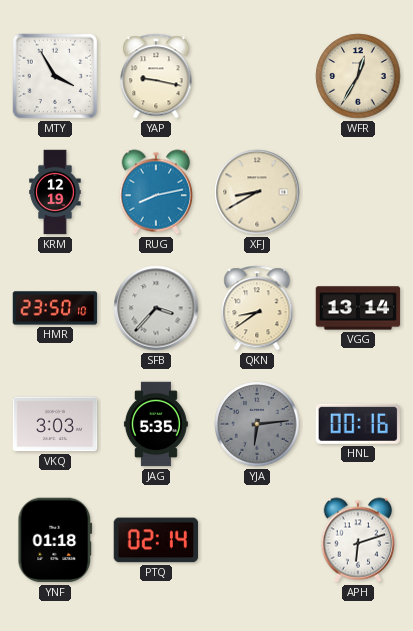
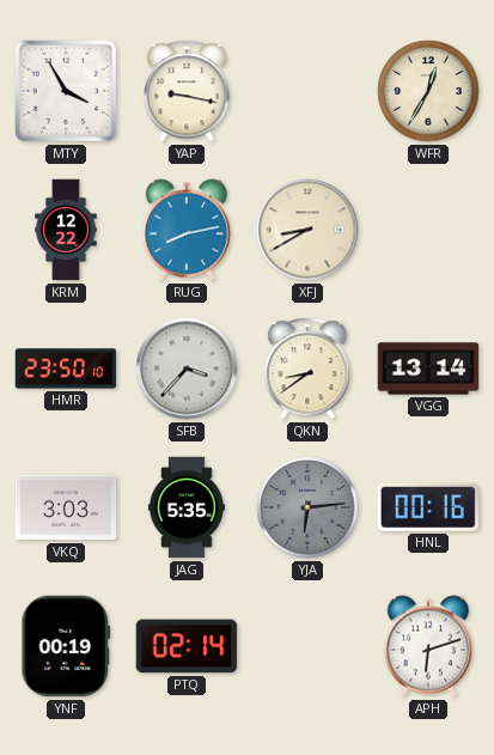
KRM: 12:19 -> 12:22 (66, 230)
YNF: 01:18 -> 00:19 (66, 646)
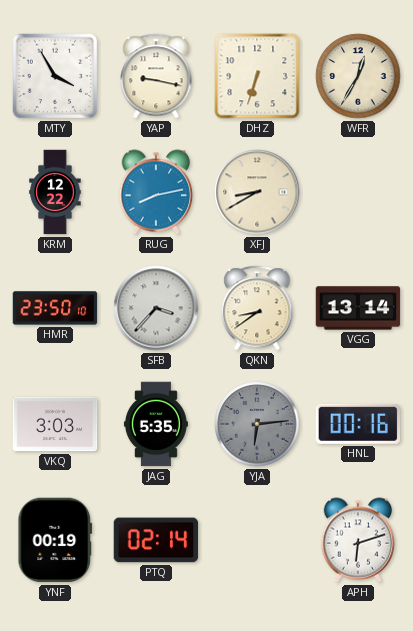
DHZ: none -> 6:33 (257, 76)
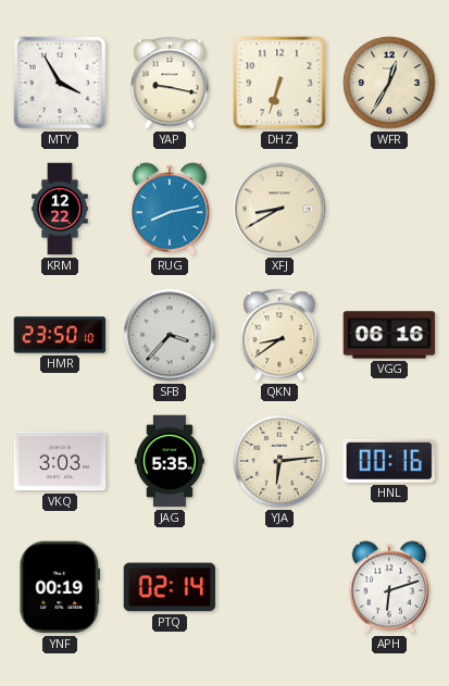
VGG: 13:14 -> 06:16 (389, 335)
YJA dial: grey -> cream (279, 461)
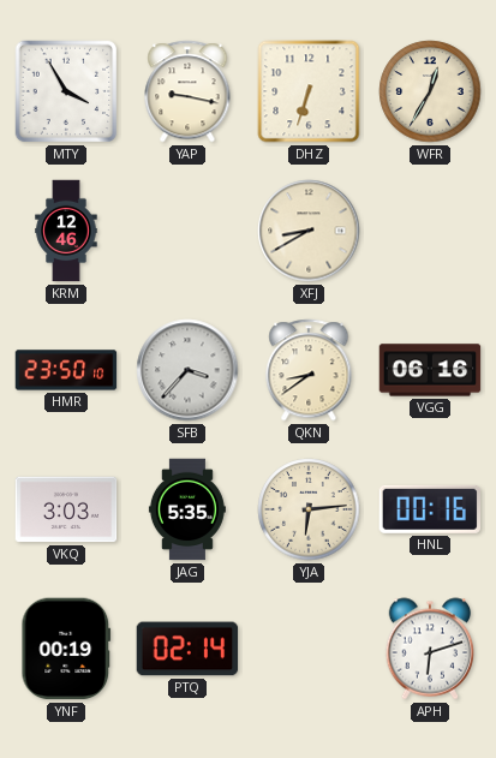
KRM: 12:22 -> 12:46 (66, 231)
RUG: 8:13 -> none (170, 209)
